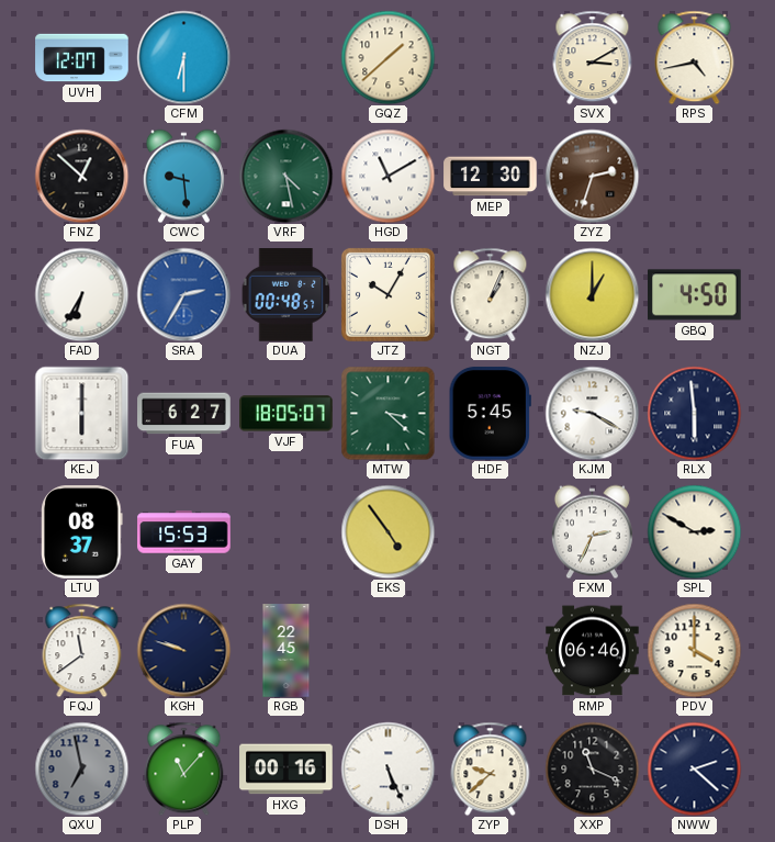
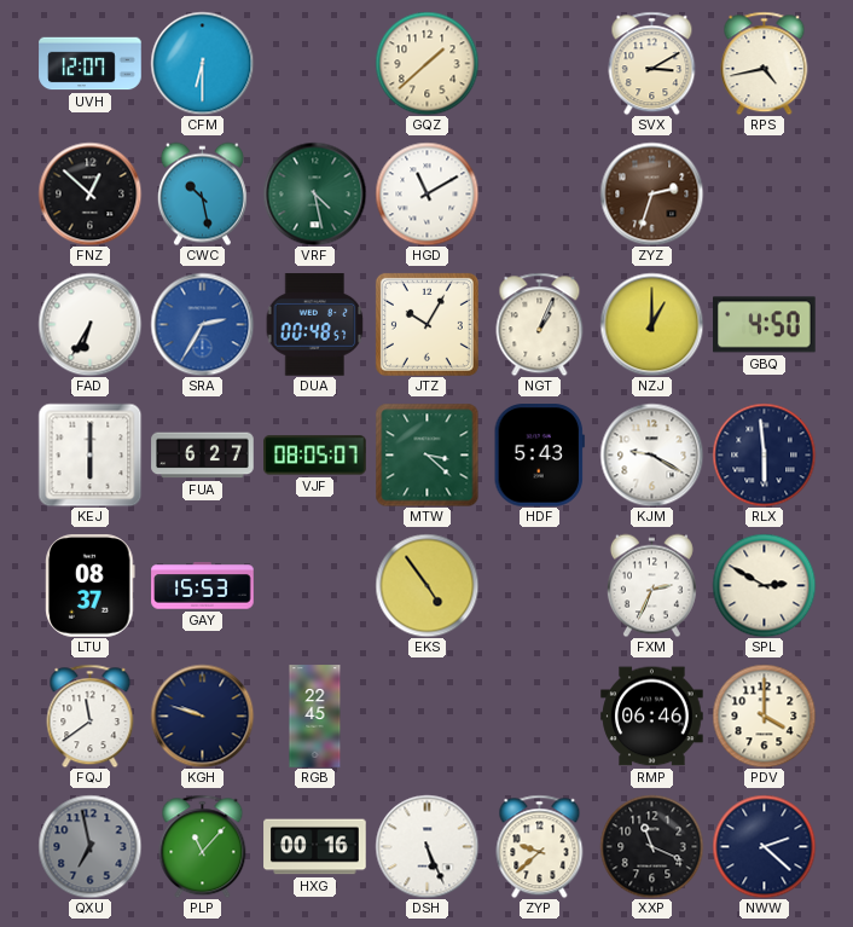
CWC: 9:29 -> 10:28 (202, 193)
MEP: 12:30 -> none (491, 177)
VJF: 18:05 -> 08:05 (315, 456)
HDF: 5:45 -> 5:43 (539, 456)
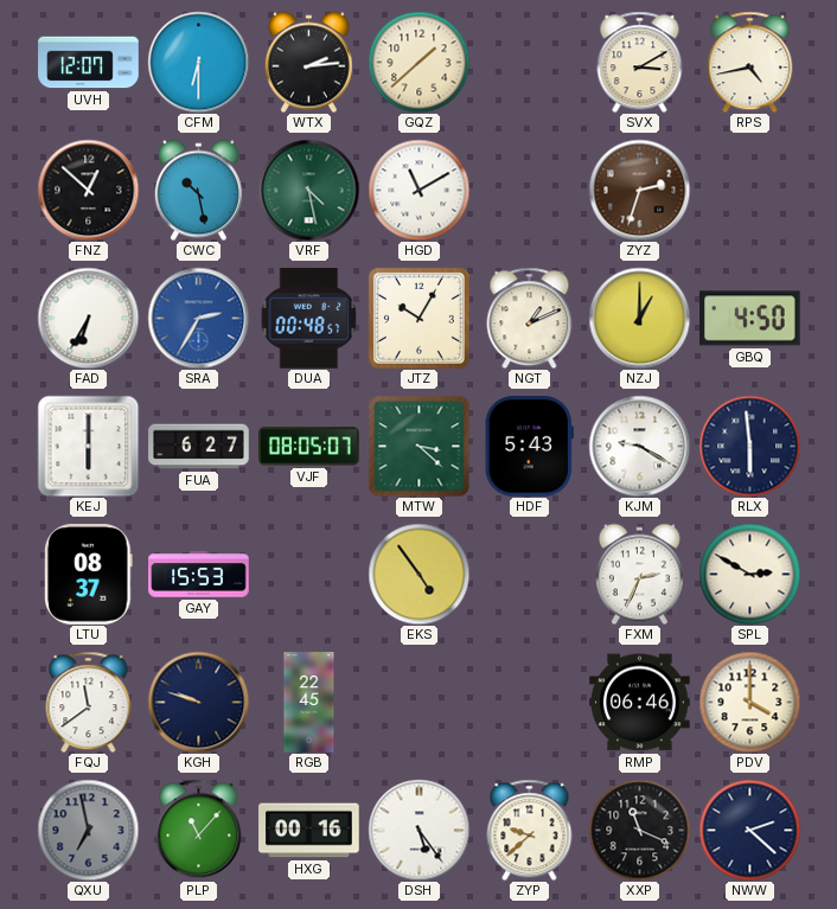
WTX: none -> 2:14 (308, 62)
NGT: 1:04 -> 1:11 (530, 318)
DSH: 5:26 -> 5:24 (418, 830)
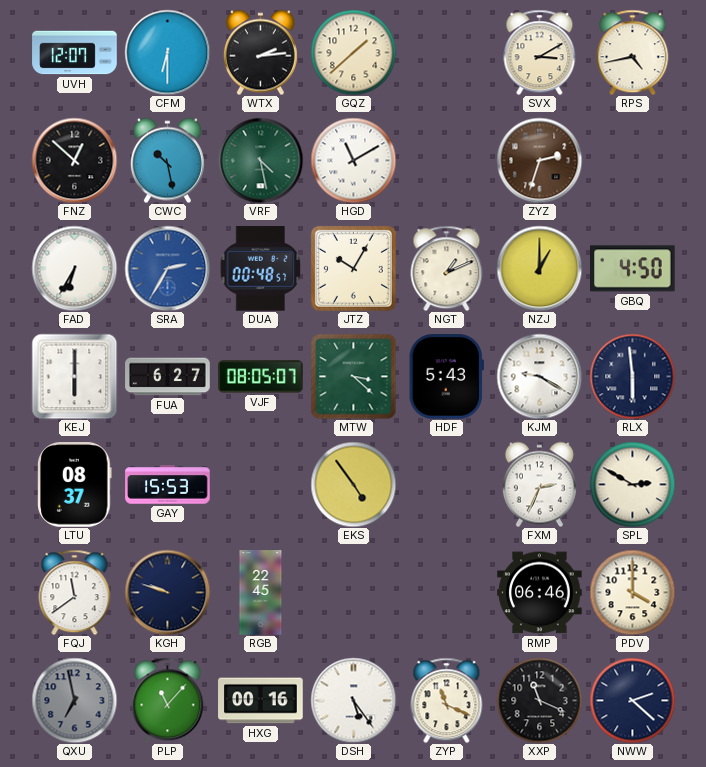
ZYP: 9:38 -> 11:19 (447, 700)
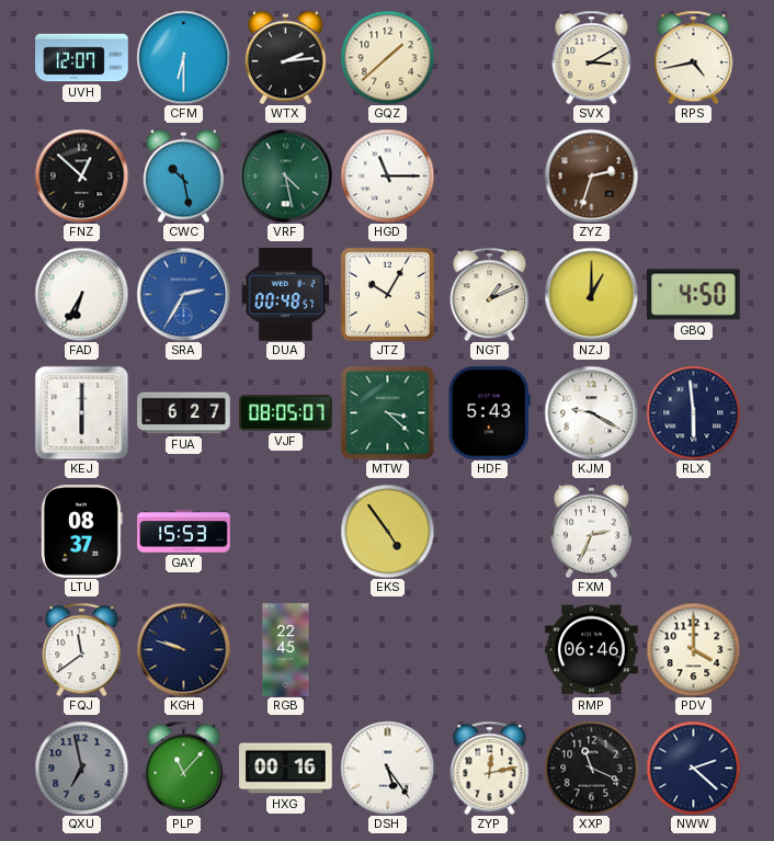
HGD: 11:10 -> 11:15 (387, 175)
SPL: 2:50 -> none (632, 484)
ZYP: 11:19 -> 12:13 (490, 768)
